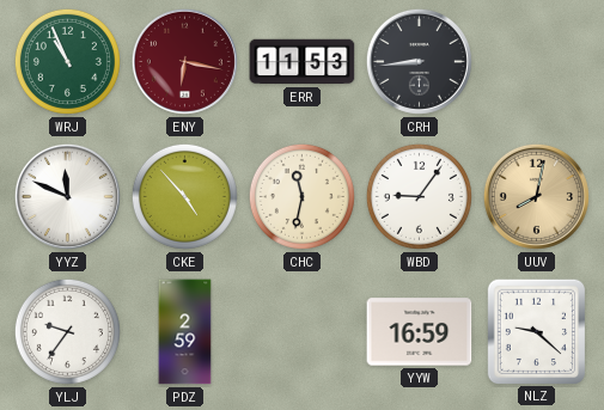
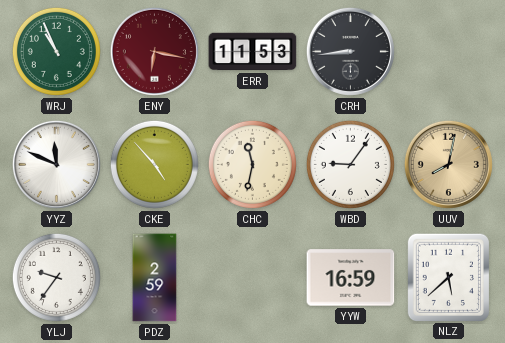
NLZ: 9:22 -> 5:38 (448, 277)
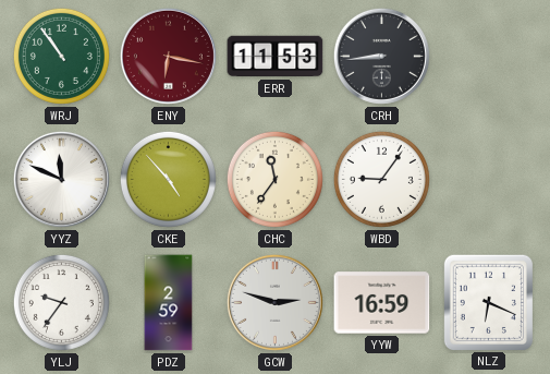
WRJ: 10:56 -> 10:54 (61, 56)
CHC: 11:32 -> 11:36 (274, 179)
UUV: 8:02 -> none (448, 164)
GCW: none -> 2:48 (274, 302)
NLZ: 5:38 -> 6:19 (488, 302)
